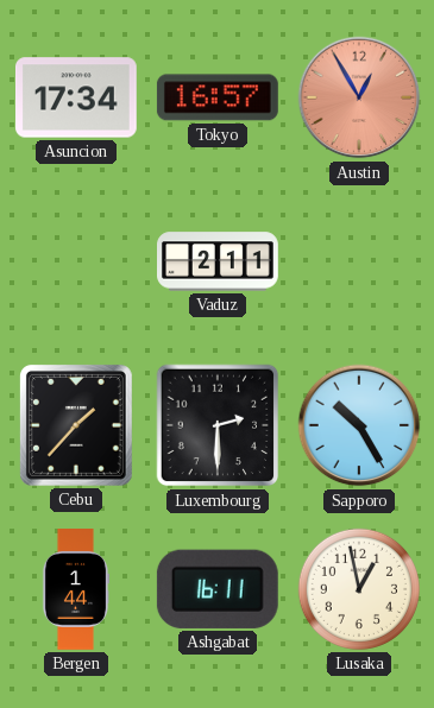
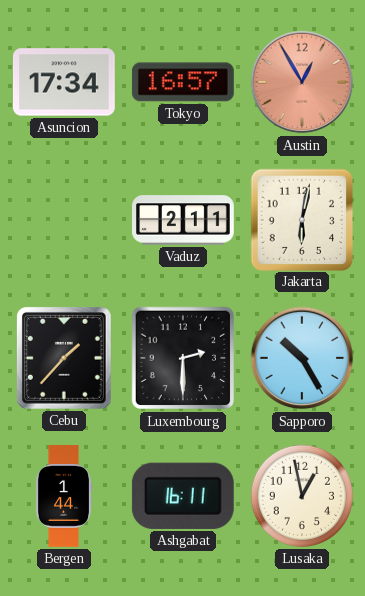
Jakarta: none -> 6:02 (301, 219)
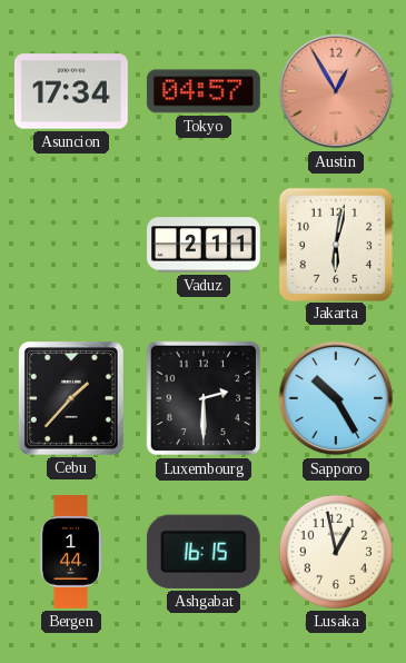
Tokyo: 16:57 -> 04:57 (204, 91)
Ashgabat: 16:11 -> 16:15 (204, 552)
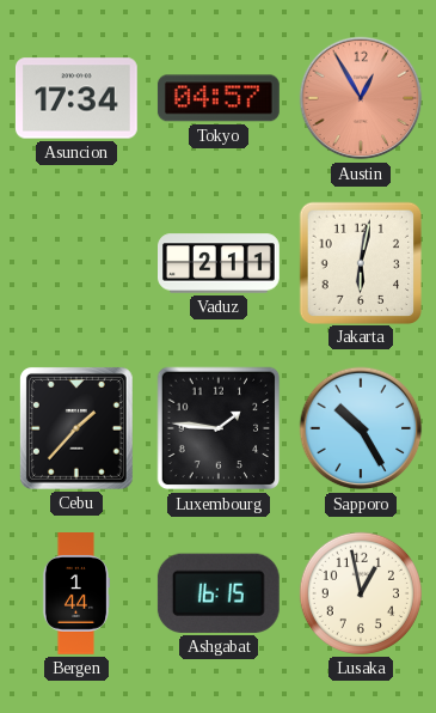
Luxembourg: 2:30 -> 1:46 (219, 428)
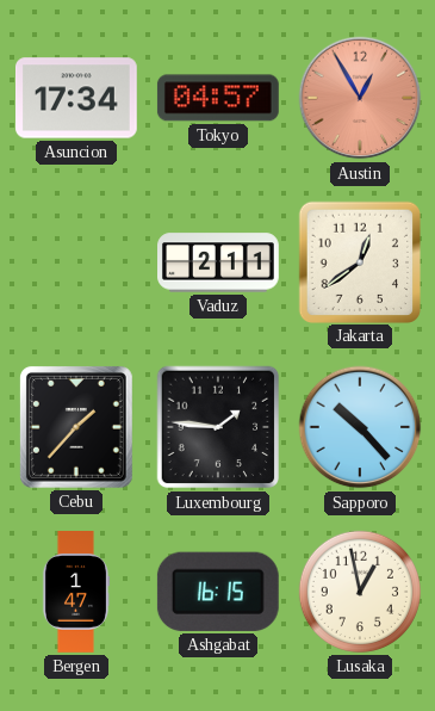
Jakarta: 6:02 -> 12:39 (359, 261)
Sapporo: 10:25 -> 10:23 (360, 427)
Bergen: 1:44 -> 1:47 (76, 593)
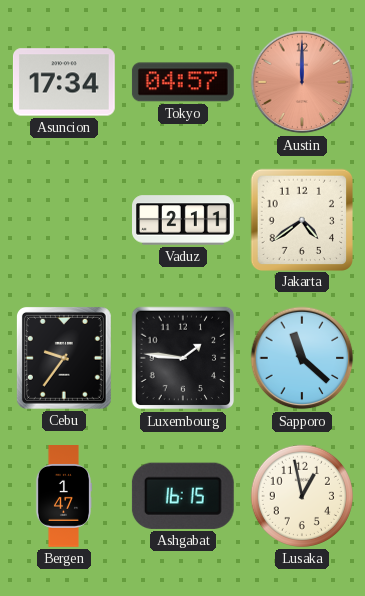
Austin: 12:55 -> 12:00 (302, 82)
Jakarta: 12:39 -> 4:39 (301, 219)
Cebu: 1:37 -> 9:36 (64, 358)
Sapporo: 10:23 -> 11:22 (302, 358)
